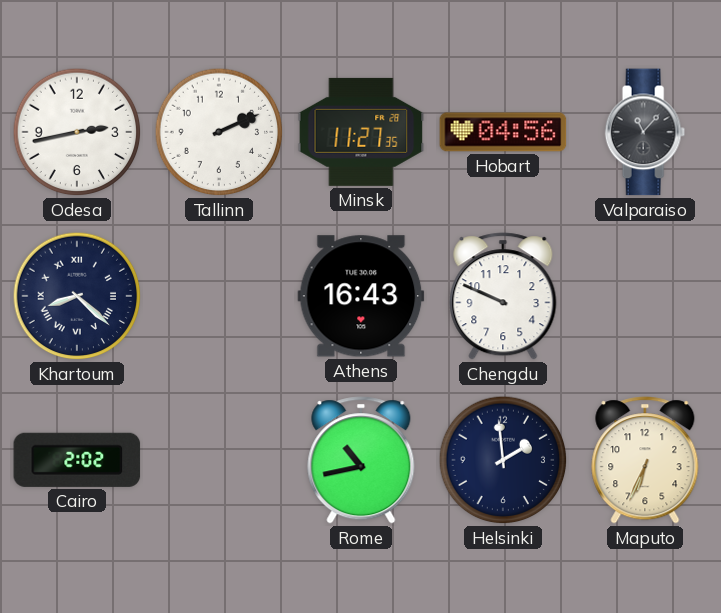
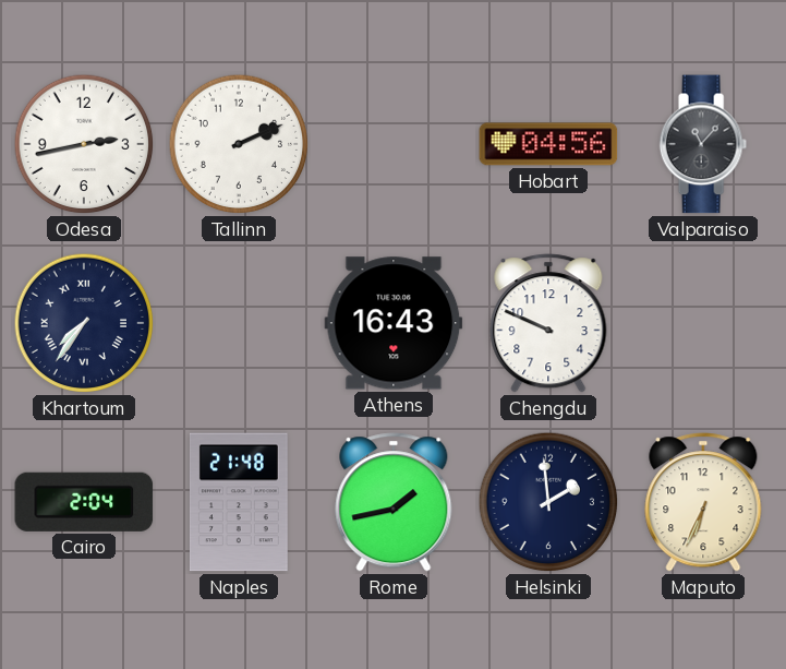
Minsk: 11:27 -> none (361, 132)
Khartoum: 8:22 -> 7:36 (84, 323)
Cairo: 2:02 -> 2:04 (84, 502)
Naples: none -> 21:48 (239, 502)
Rome: 10:43 -> 1:43 (394, 502)
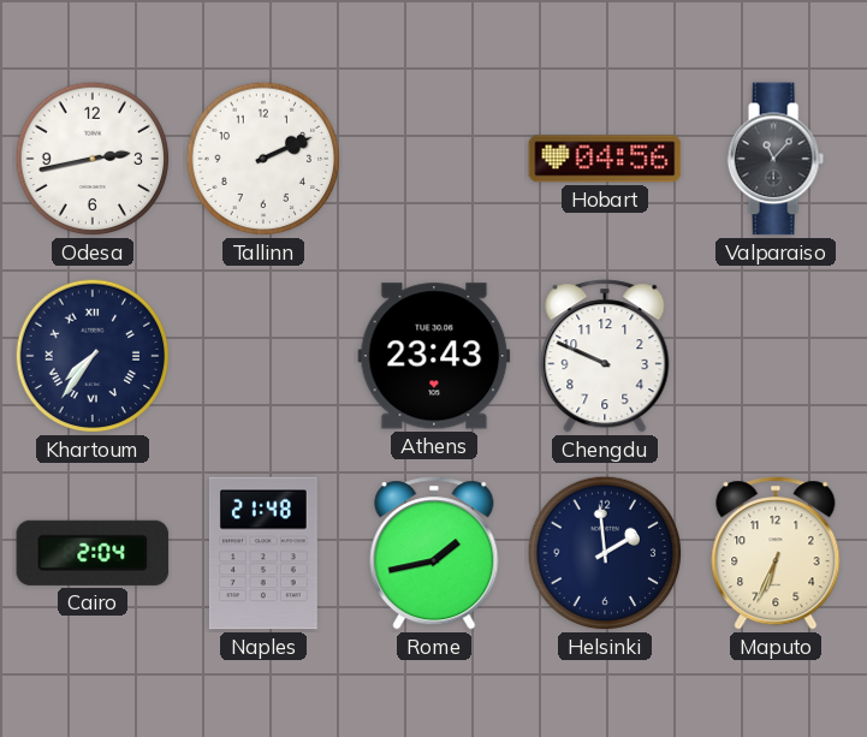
Athens: 16:43 -> 23:43 (434, 356)
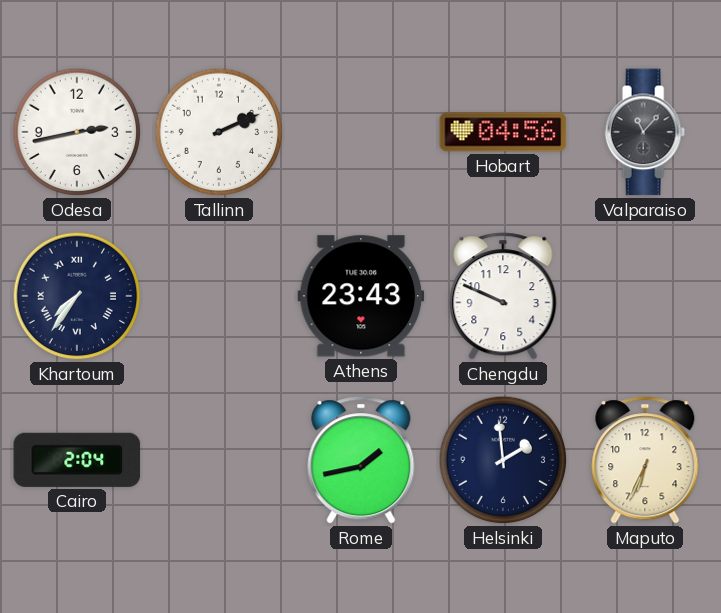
Naples: 21:48 -> none (263, 553)
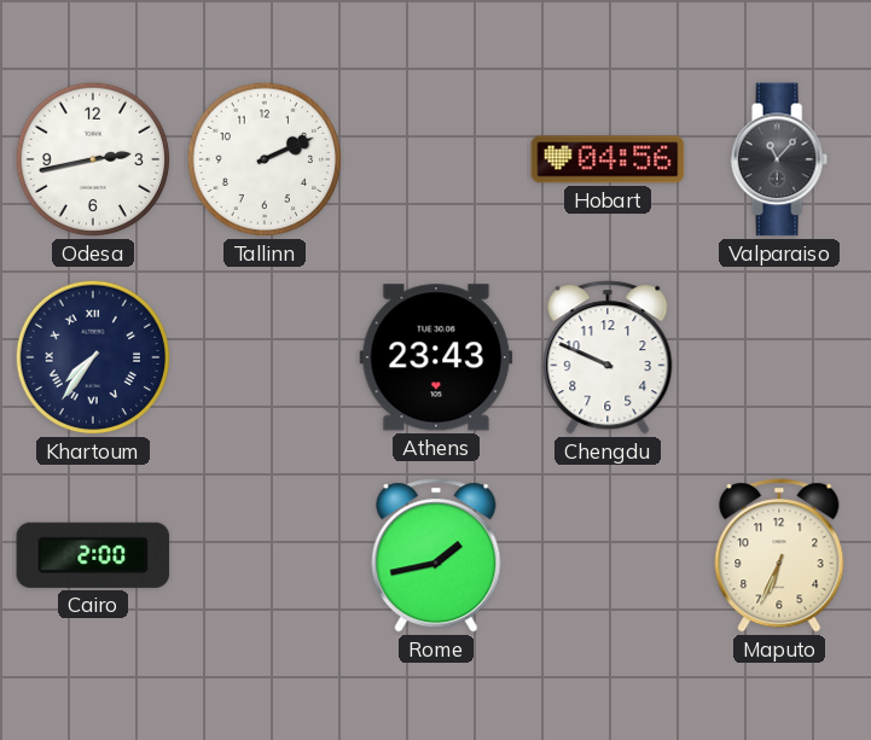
Cairo: 2:04 -> 2:00 (93, 555)
Helsinki: 1:59 -> none (503, 460)
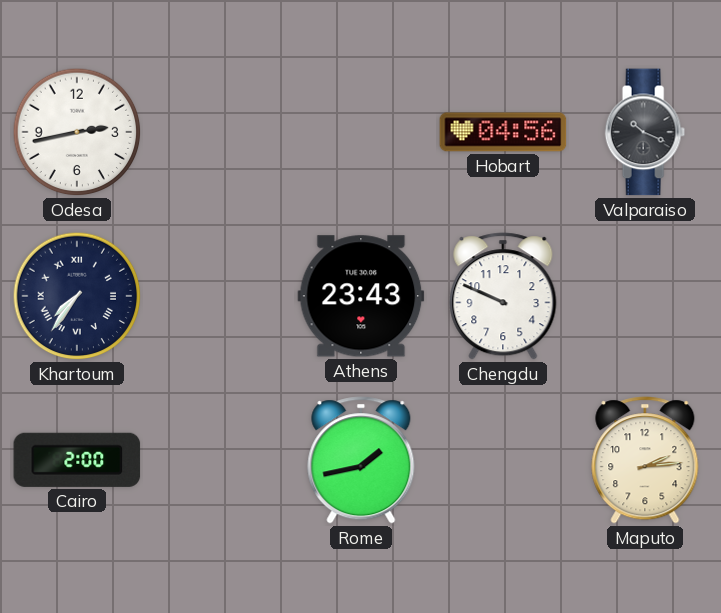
Tallinn: 2:11 -> none (265, 159)
Valparaiso: 11:07 -> 10:19 (645, 132)
Maputo: 6:34 -> 2:14 (645, 460)
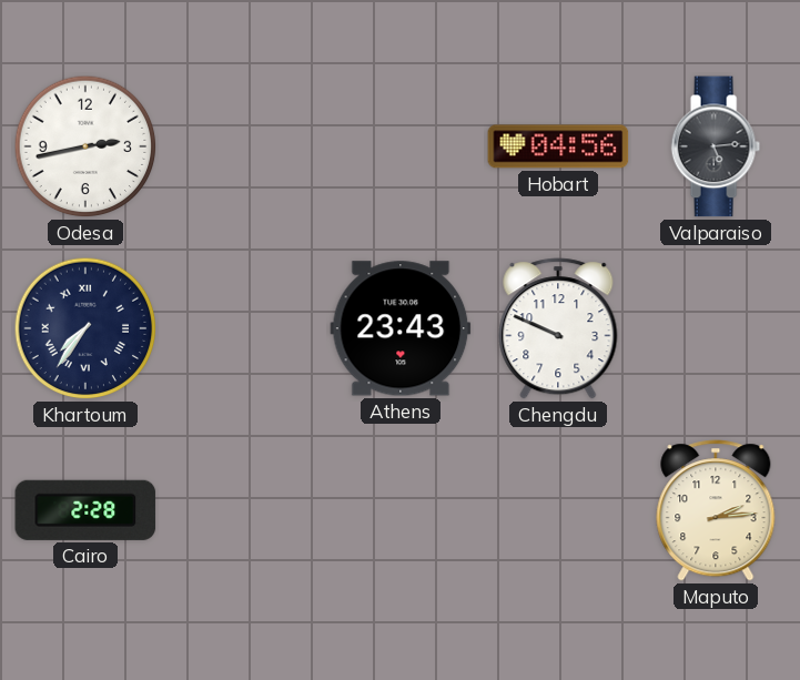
Valparaiso: 10:19 -> 5:14 (716, 146)
Cairo: 2:00 -> 2:28 (85, 510)
Rome: 1:43 -> none (361, 460)
